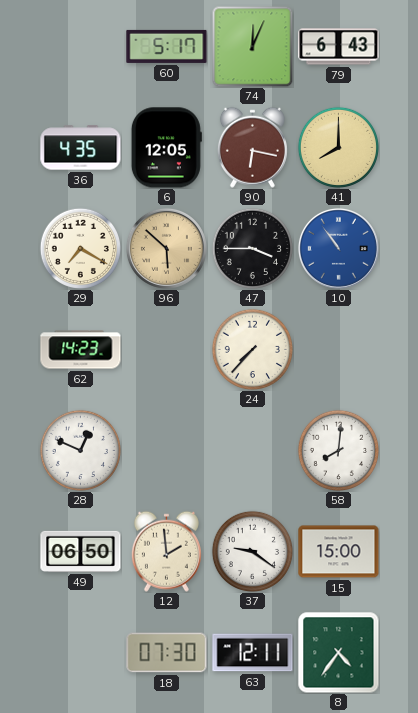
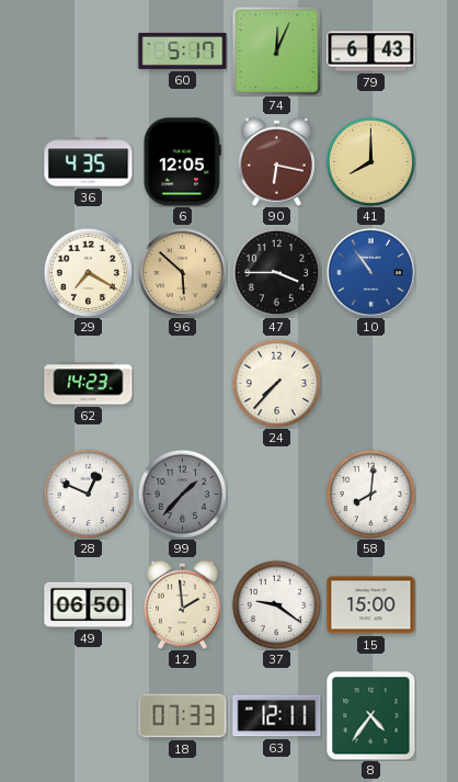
99: none -> 1:37 (182, 494)
18: 07:30 -> 07:33 (183, 716)
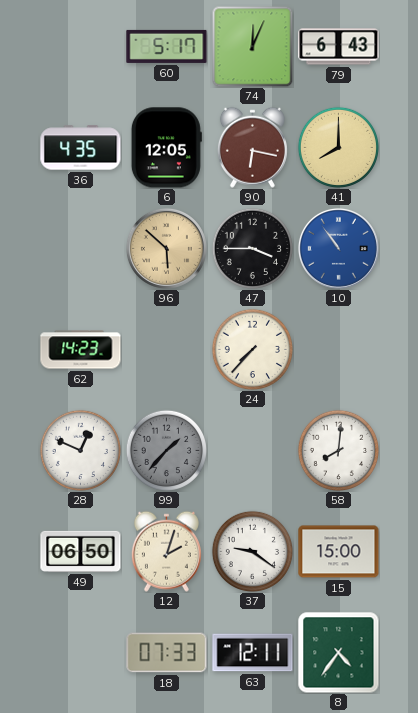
29: 7:20 -> none (88, 272)
12: 1:59 -> 2:03 (166, 551)
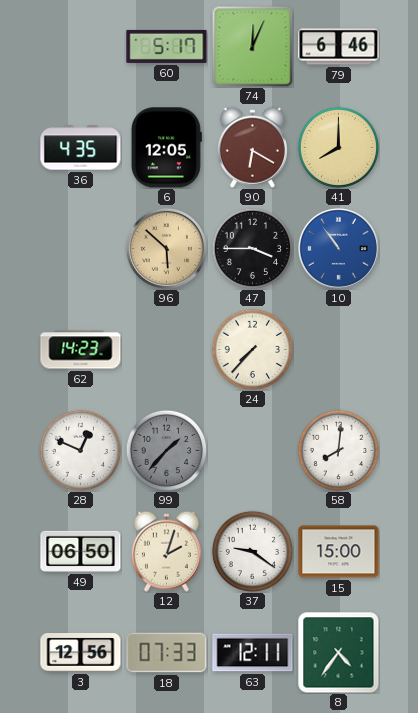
79: 6:43 -> 6:46 (339, 47)
90: 6:17 -> 6:20 (252, 147)
3: none -> 12:56 (81, 653)
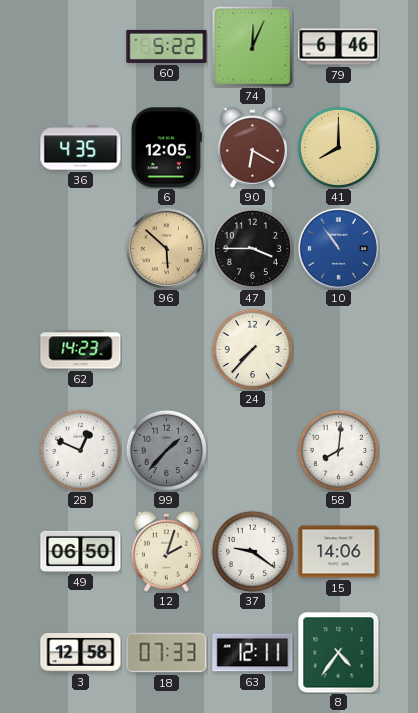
60: 5:17 -> 5:22 (167, 46)
15: 15:00 -> 14:06 (339, 552)
3: 12:56 -> 12:58 (81, 653)
